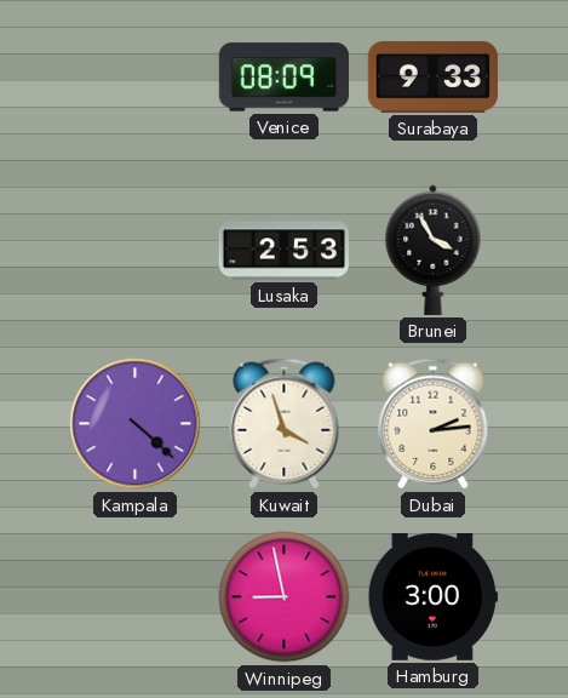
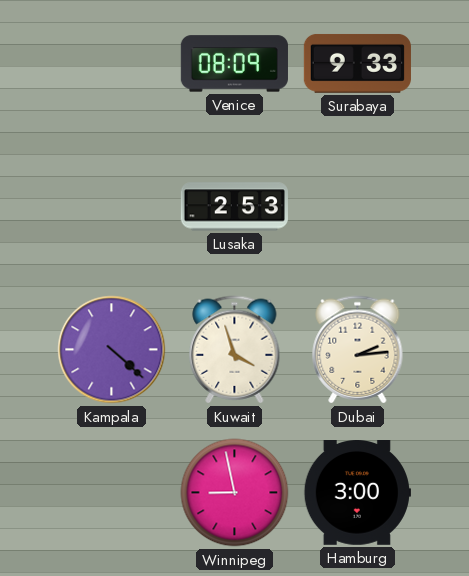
Brunei: 3:55 -> none (434, 250)
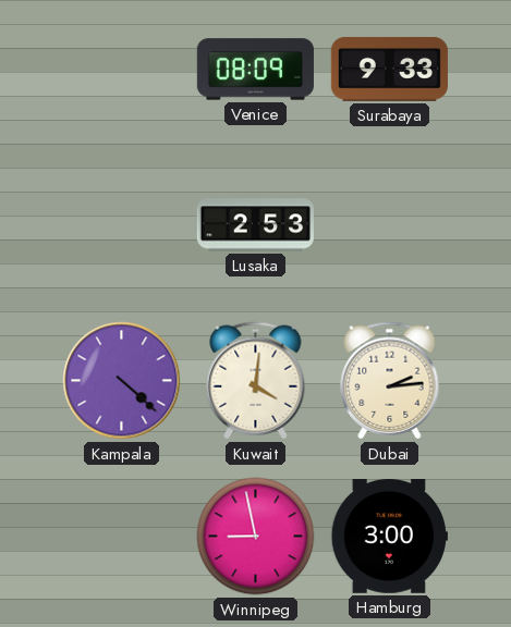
Kuwait: 3:57 -> 4:01 (256, 381)
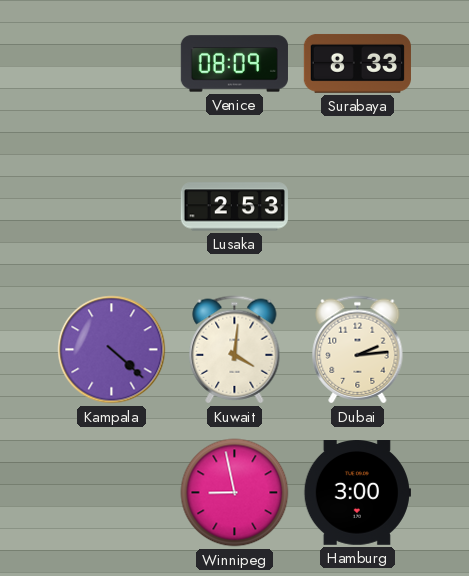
Surabaya: 9:33 -> 8:33 (357, 63)
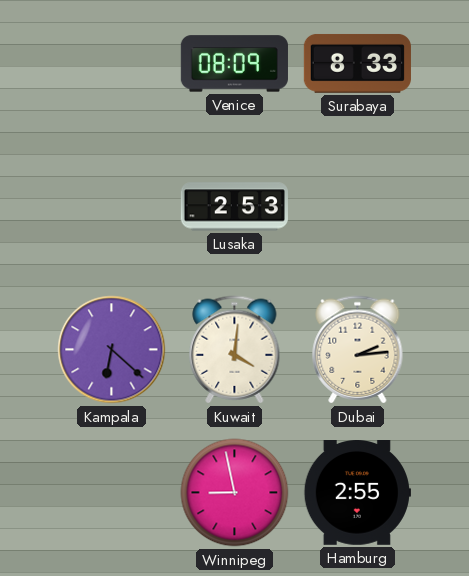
Kampala: 4:22 -> 6:22 (112, 350)
Hamburg: 3:00 -> 2:55 (357, 493)
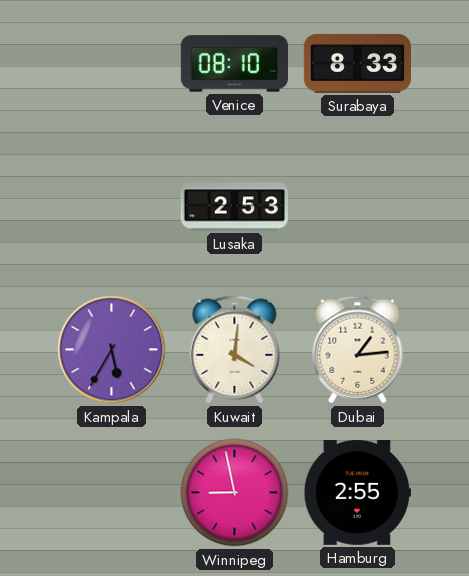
Venice: 08:09 -> 08:10 (234, 64)
Kampala: 6:22 -> 5:35 (112, 350)
Dubai: 2:14 -> 1:14 (358, 350)
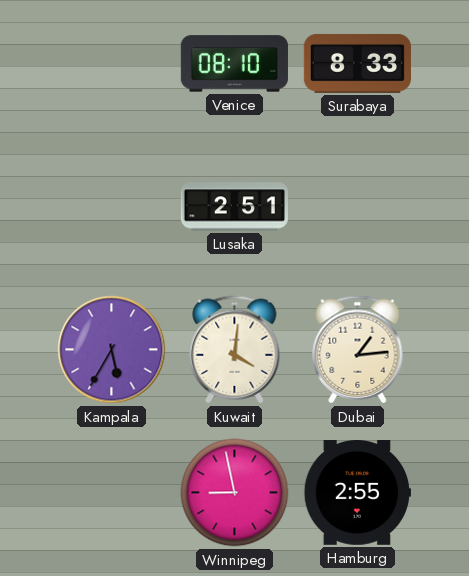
Lusaka: 2:53 -> 2:51 (234, 207)
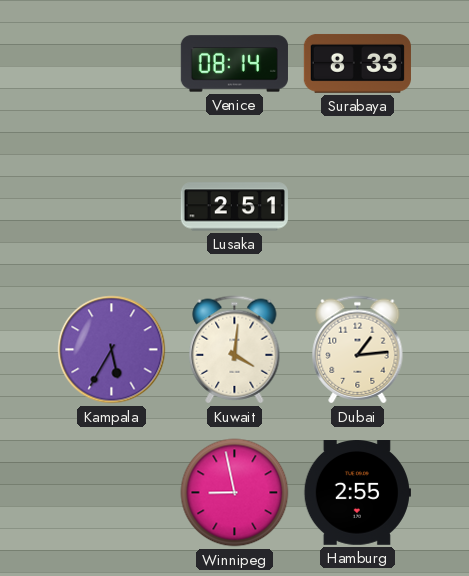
Venice: 08:10 -> 08:14 (234, 64)
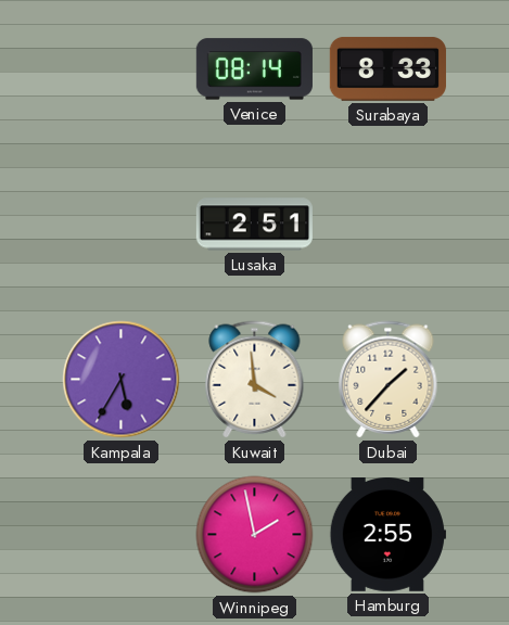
Kuwait: 4:01 -> 3:59 (255, 380)
Dubai: 1:14 -> 1:37 (389, 380)
Winnipeg: 8:58 -> 1:58 (255, 535)
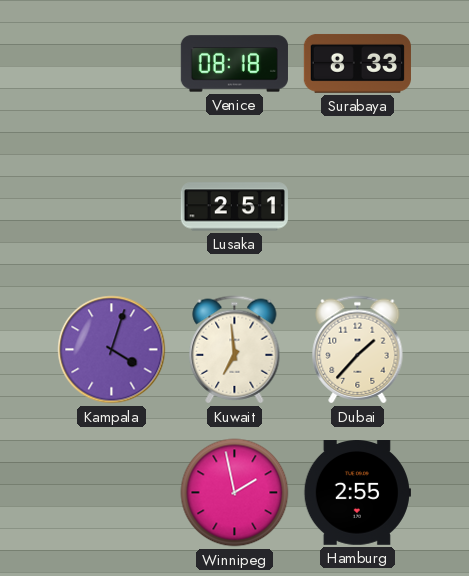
Venice: 08:14 -> 08:18 (234, 64)
Kampala: 5:35 -> 4:03 (112, 350)
Kuwait: 3:59 -> 6:59 (235, 350)
